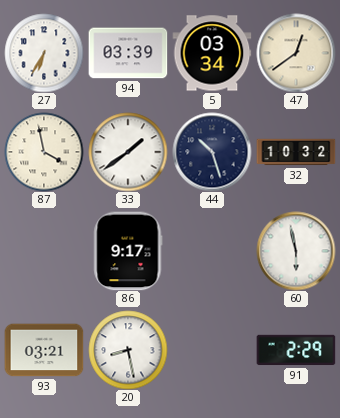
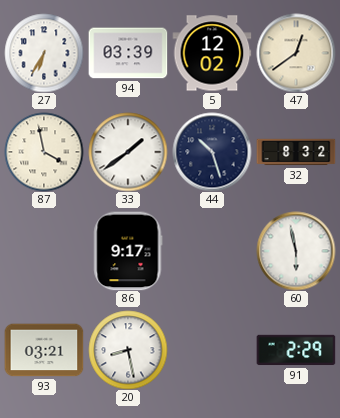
5: 03:34 -> 12:02 (212, 53)
32: 10:32 -> 8:32 (296, 152)
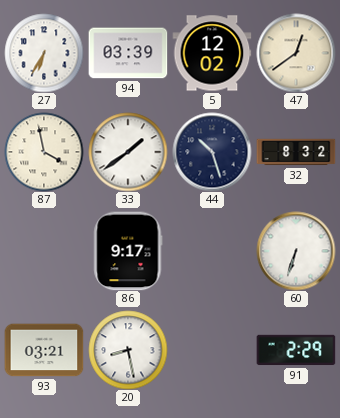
60: 5:58 -> 6:33 (296, 251)
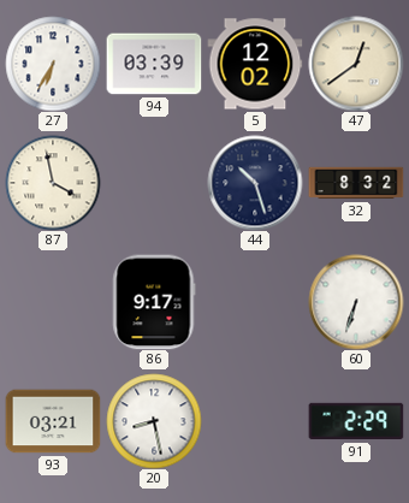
33: 1:39 -> none (128, 152)
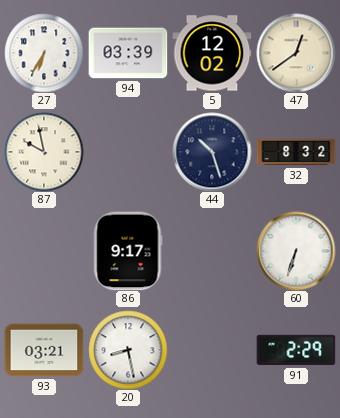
87: 3:58 -> 9:58 (44, 152)
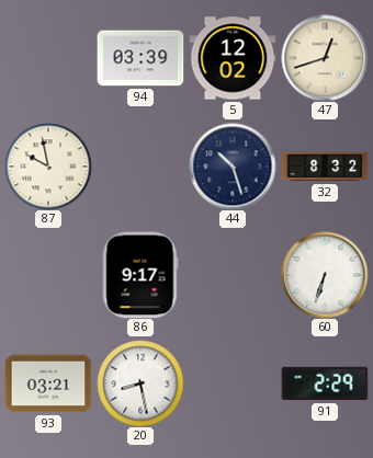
27: 6:35 -> none (44, 53)
47: 12:39 -> 12:42 (325, 58)
